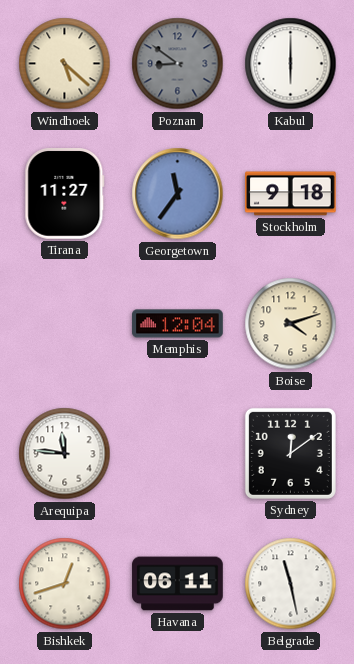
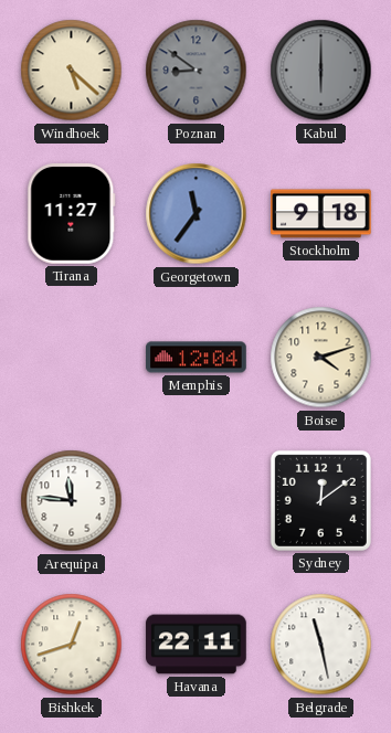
Kabul dial: white -> grey (321, 71)
Havana: 06:11 -> 22:11 (197, 645)
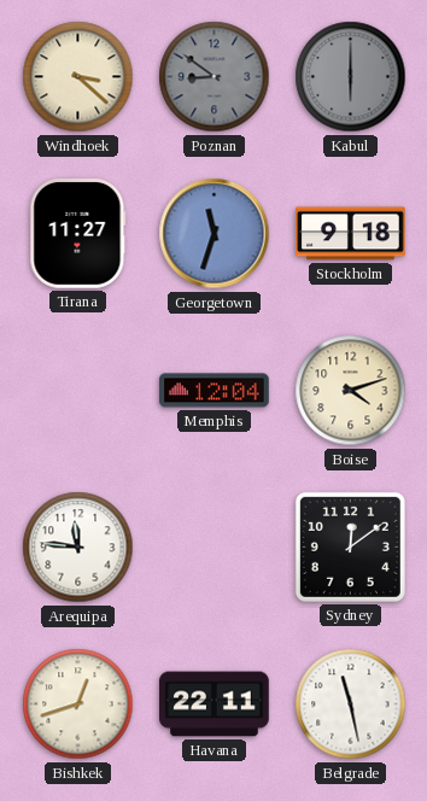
Windhoek: 5:22 -> 3:22 (78, 77)
Georgetown: 11:36 -> 11:33 (215, 234)
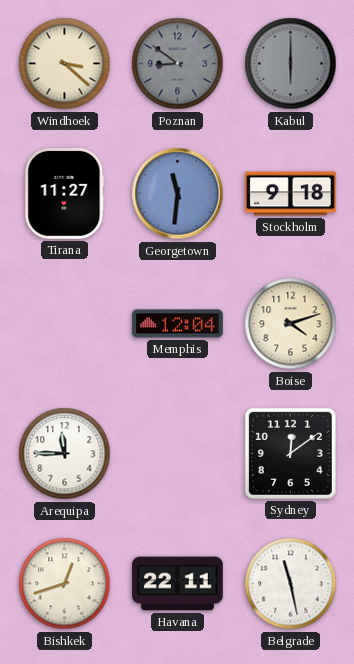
Georgetown: 11:33 -> 11:31 (178, 194)
Arequipa: 11:46 -> 11:45 (65, 454)
